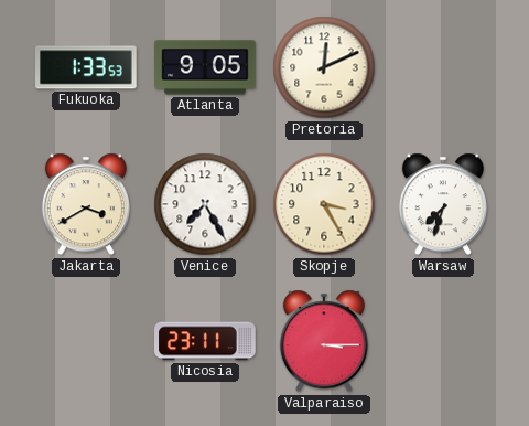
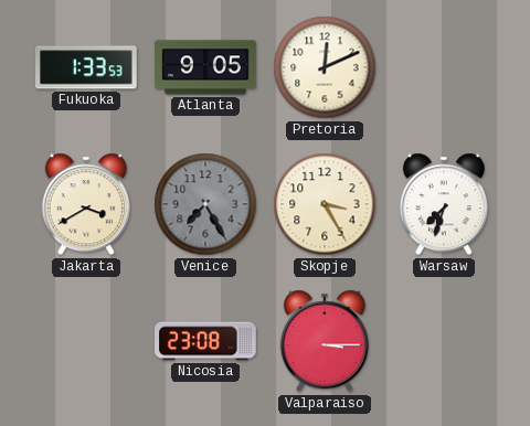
Venice dial: white -> grey (205, 204)
Nicosia: 23:11 -> 23:08 (205, 341)
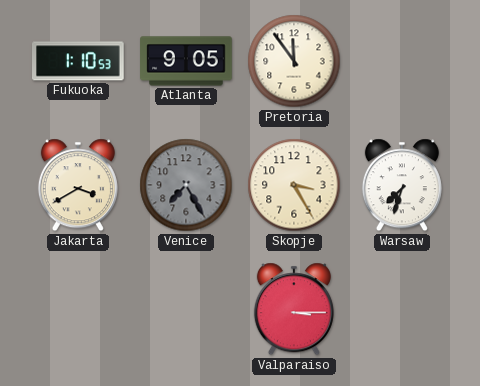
Fukuoka: 1:33 -> 1:10 (79, 61)
Pretoria: 12:11 -> 11:54 (294, 61)
Nicosia: 23:08 -> none (205, 341)
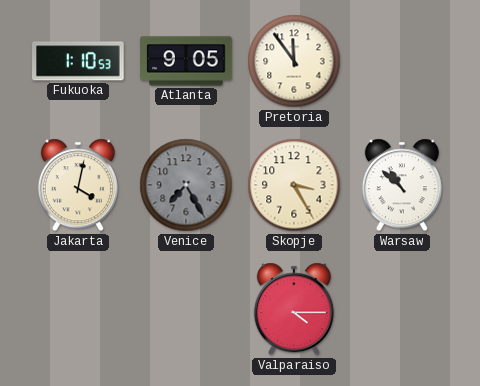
Jakarta: 3:40 -> 4:02 (78, 185)
Warsaw: 7:33 -> 10:52 (402, 185)
Valparaiso: 3:15 -> 4:15 (294, 309)
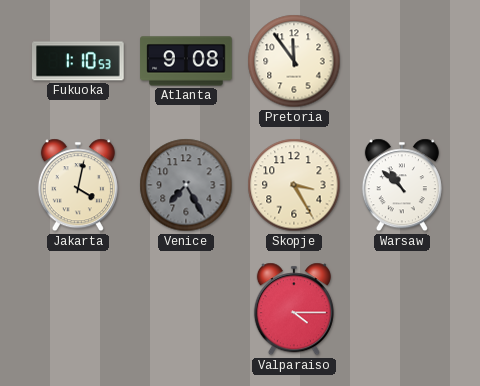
Atlanta: 9:05 -> 9:08 (186, 61)
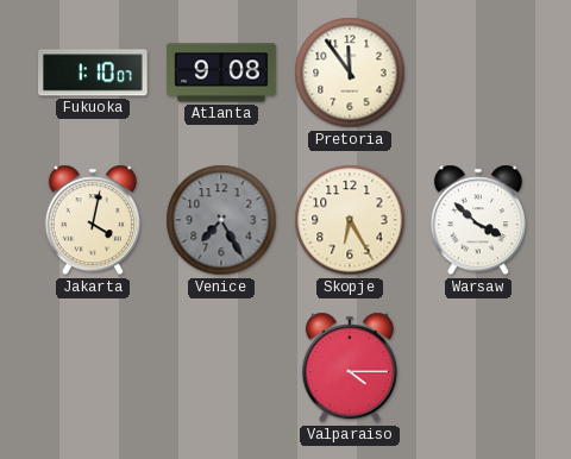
Fukuoka: 1:10:53 -> 1:10:07 (94, 73)
Skopje: 3:25 -> 6:25 (350, 220)
Warsaw: 10:52 -> 3:52 (478, 220)
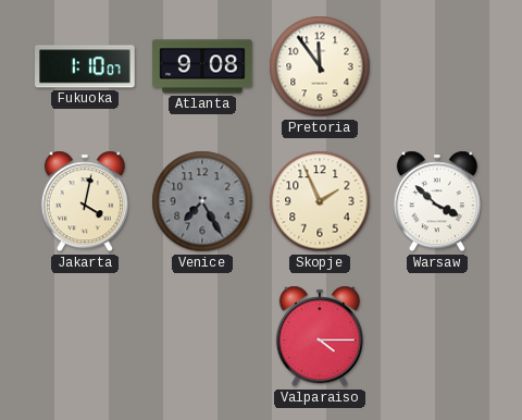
Skopje: 6:25 -> 1:56 (320, 201)
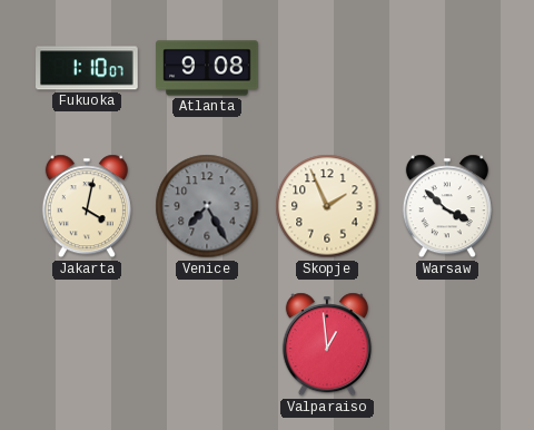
Pretoria: 11:54 -> none (320, 66)
Valparaiso: 4:15 -> 12:59 (327, 344)
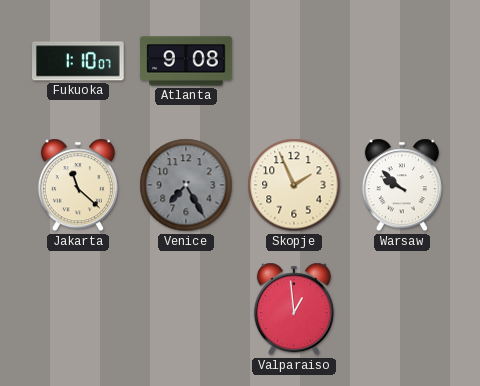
Jakarta: 4:02 -> 11:22 (78, 185)
Warsaw: 3:52 -> 9:52 (402, 185)
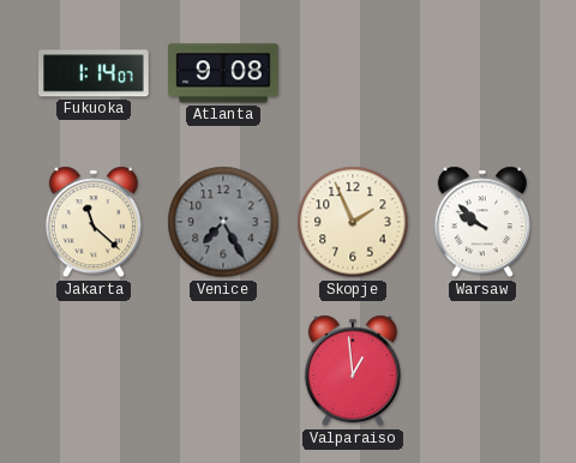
Fukuoka: 1:10 -> 1:14 (95, 73)
